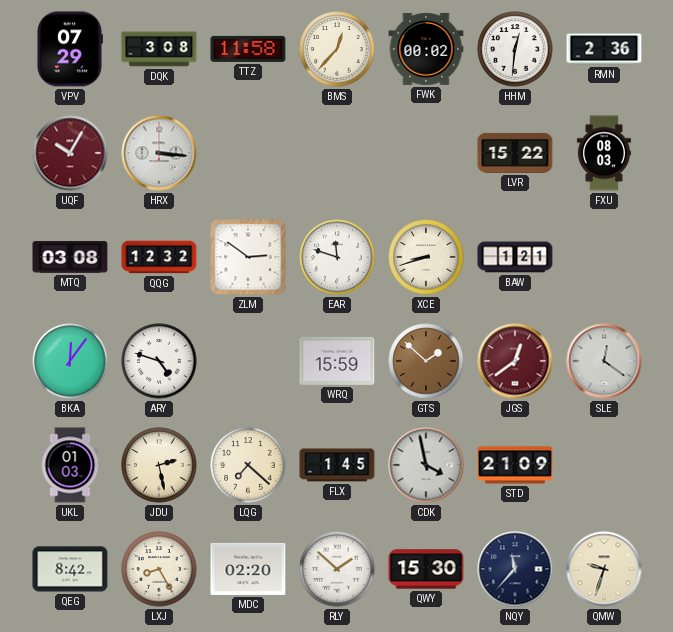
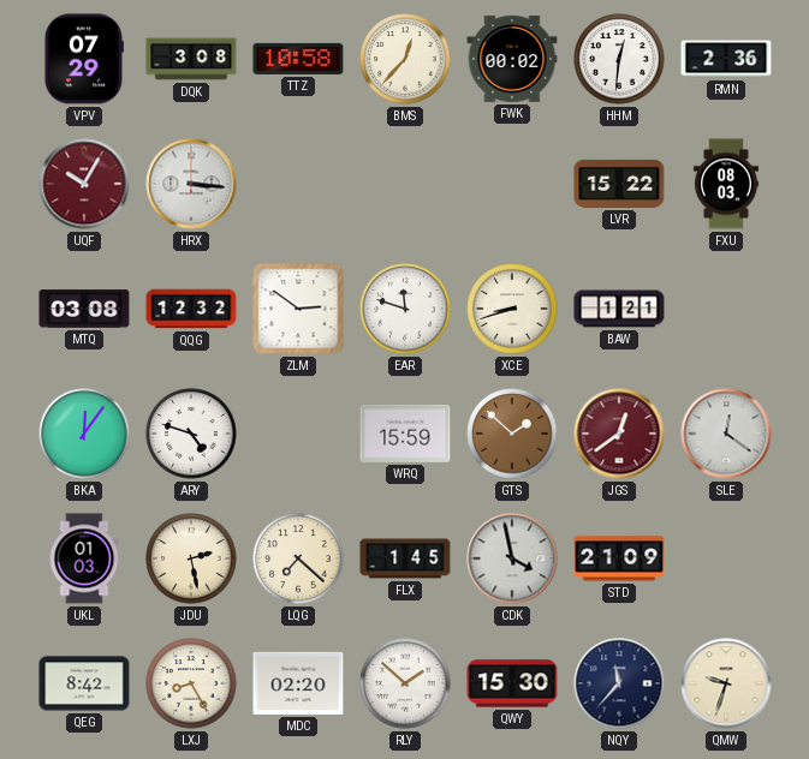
TTZ: 11:58 -> 10:58 (298, 59)
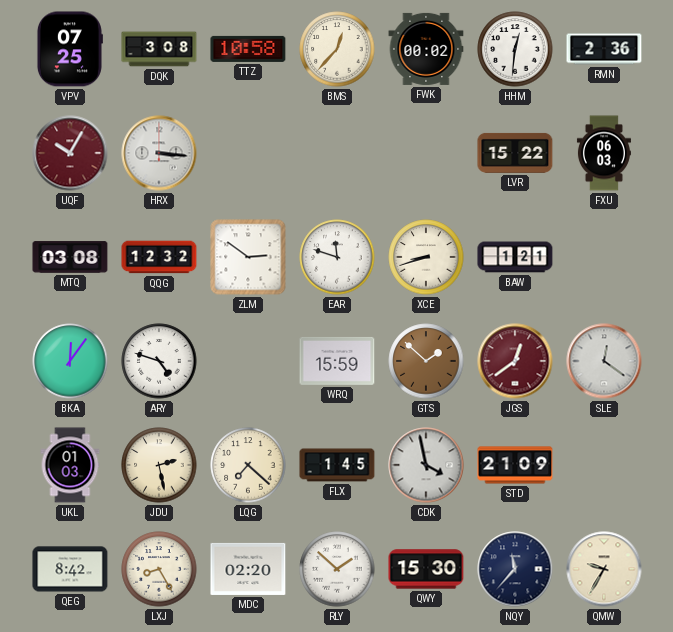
VPV: 07:29 -> 07:25 (69, 49)
FXU: 08:03 -> 06:03 (604, 153)
QMW: 9:33 -> 9:35 (604, 569)
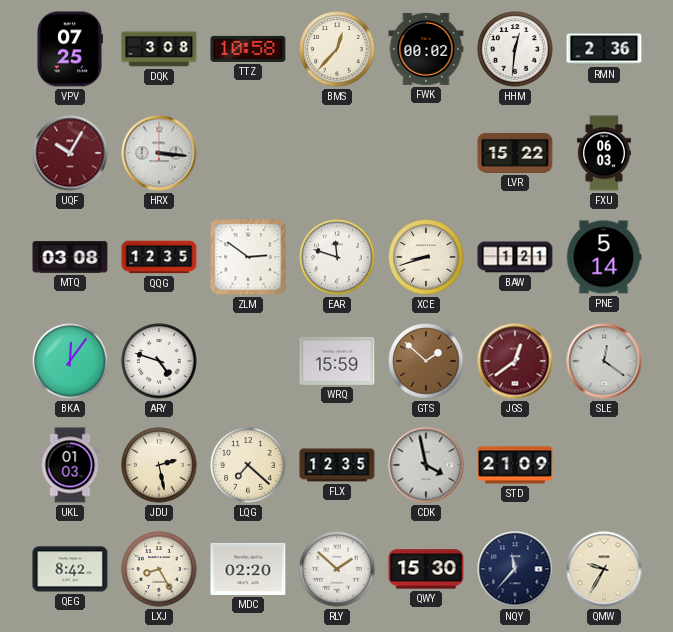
QQG: 12:32 -> 12:35 (159, 257)
PNE: none -> 5:14 (604, 257)
FLX: 1:45 -> 12:35 (337, 465)
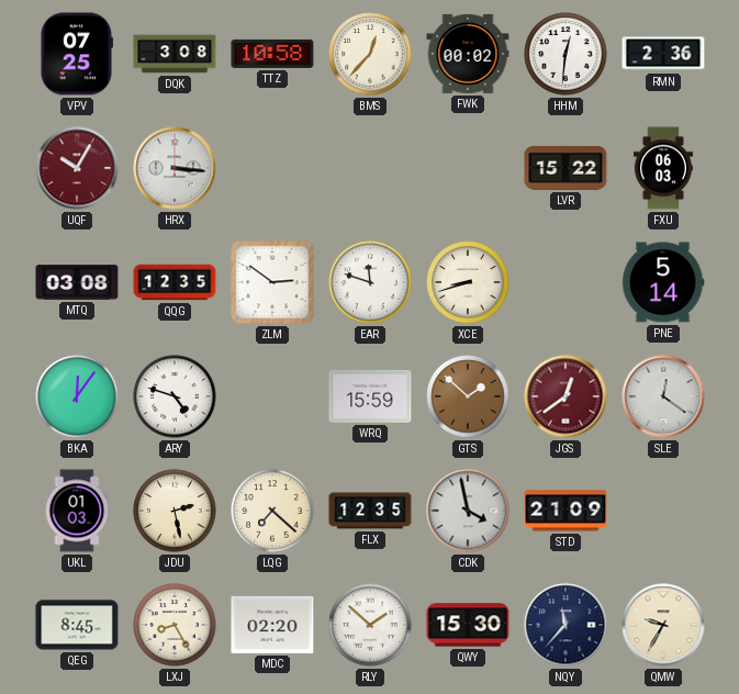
BAW: 1:21 -> none (515, 257)
QEG: 8:42 -> 8:45 (77, 625)
